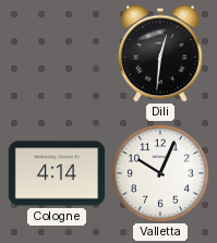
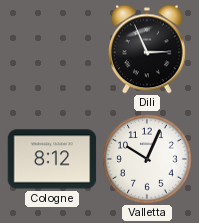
Dili: 12:31 -> 2:56 (148, 49)
Cologne: 4:14 -> 8:12 (52, 159)
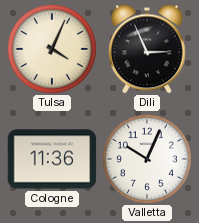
Tulsa: none -> 4:04 (52, 49)
Cologne: 8:12 -> 11:36 (52, 159)
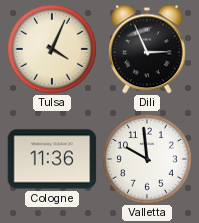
Valletta: 10:04 -> 9:59 (147, 159)
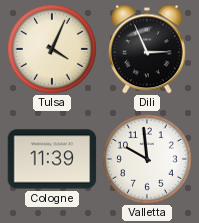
Cologne: 11:36 -> 11:39 (52, 159)
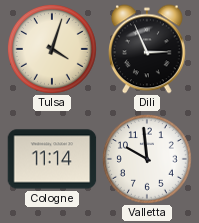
Tulsa: 4:04 -> 4:03 (52, 49)
Cologne: 11:39 -> 11:14 (52, 159)
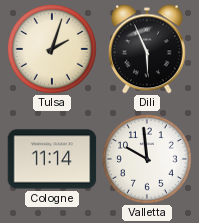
Tulsa: 4:03 -> 2:03 (52, 49)
Dili: 2:56 -> 5:56 (148, 49)
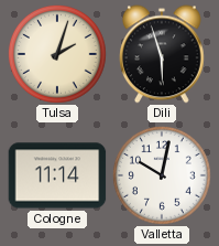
Dili: 5:56 -> 5:57 (163, 54)
Valletta: 9:59 -> 10:02 (162, 175)
